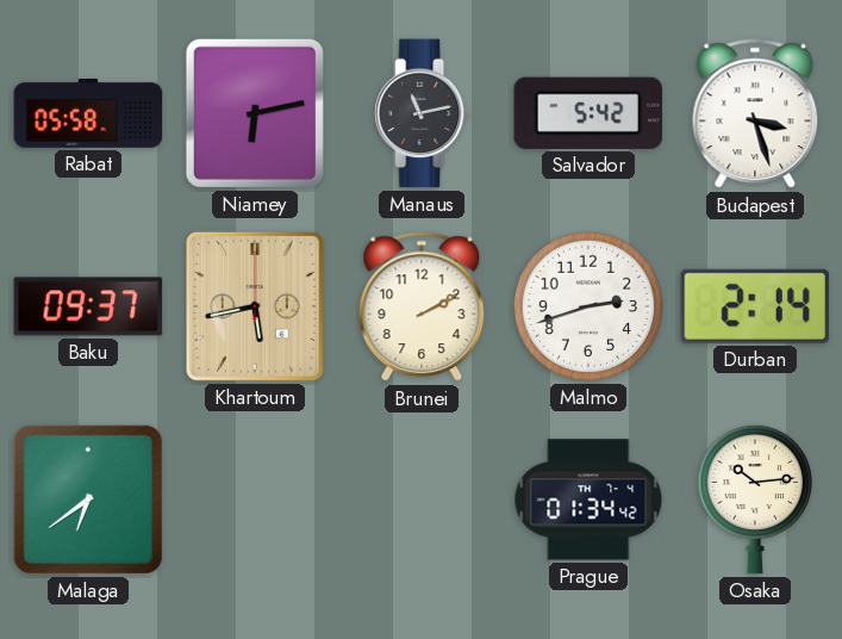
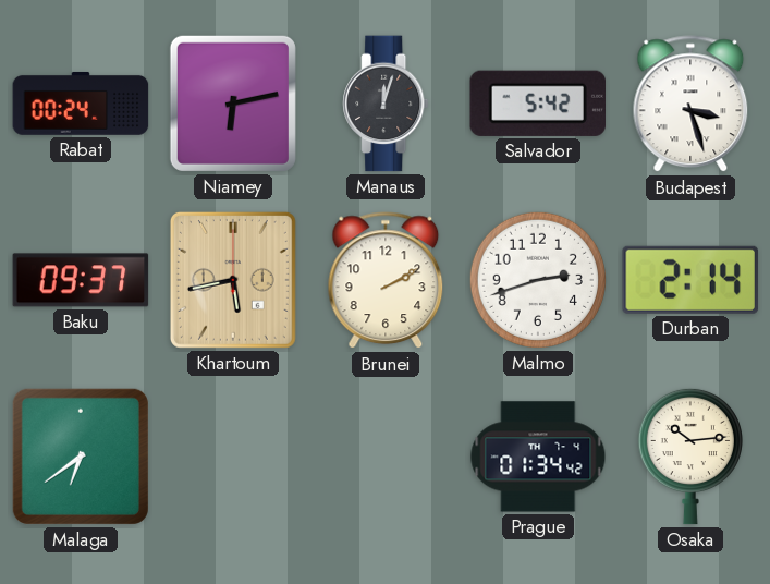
Rabat: 05:58 -> 00:24 (81, 104)
Manaus: 11:13 -> 12:03 (386, 104)
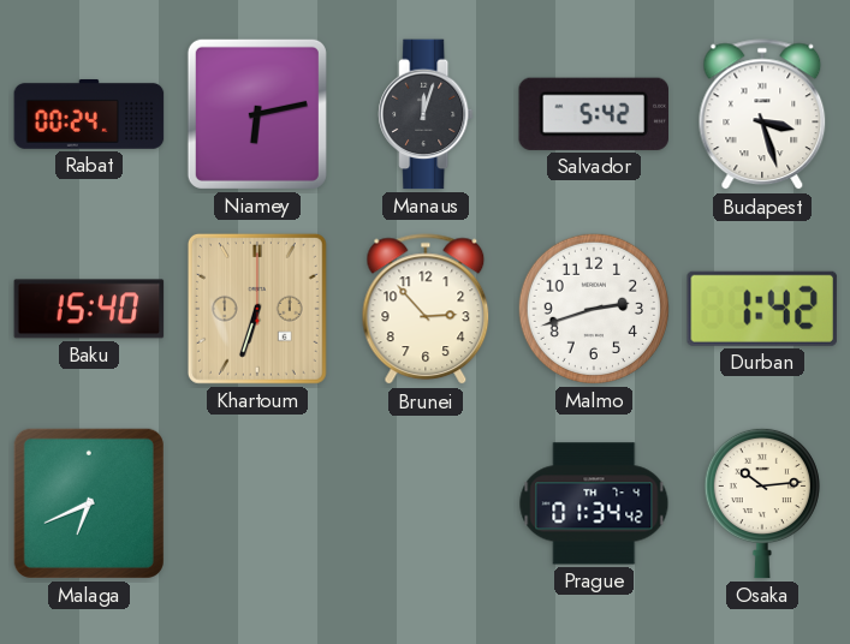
Baku: 09:37 -> 15:40 (89, 309)
Khartoum: 5:43 -> 6:33 (257, 309)
Brunei: 2:10 -> 2:53 (426, 310)
Durban: 2:14 -> 1:42 (762, 309)
Malaga: 6:39 -> 6:41 (89, 503)
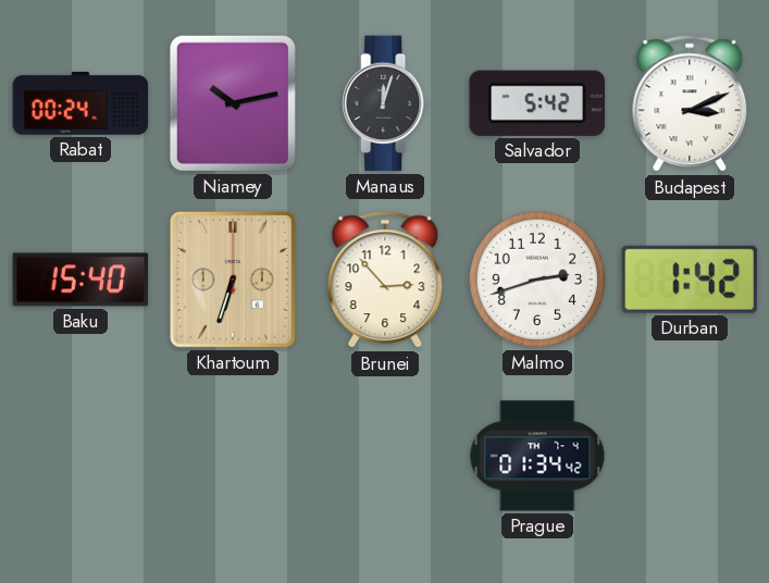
Niamey: 6:13 -> 10:13 (233, 103)
Budapest: 3:27 -> 3:11 (690, 104)
Malaga: 6:41 -> none (89, 503)
Osaka: 10:14 -> none (762, 503)
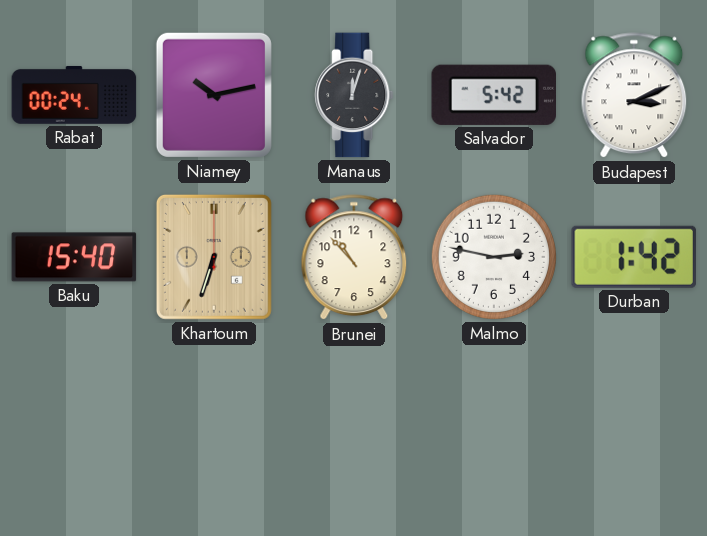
Brunei: 2:53 -> 10:53 (354, 258)
Malmo: 2:42 -> 2:47 (494, 257)
Prague: 01:34 -> none (537, 456)
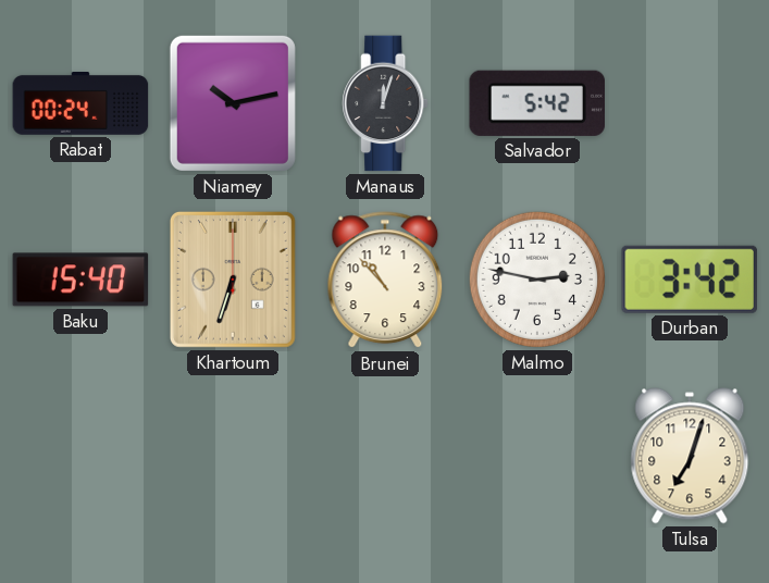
Budapest: 3:11 -> none (634, 96)
Durban: 1:42 -> 3:42 (690, 280)
Tulsa: none -> 7:03 (690, 456)
